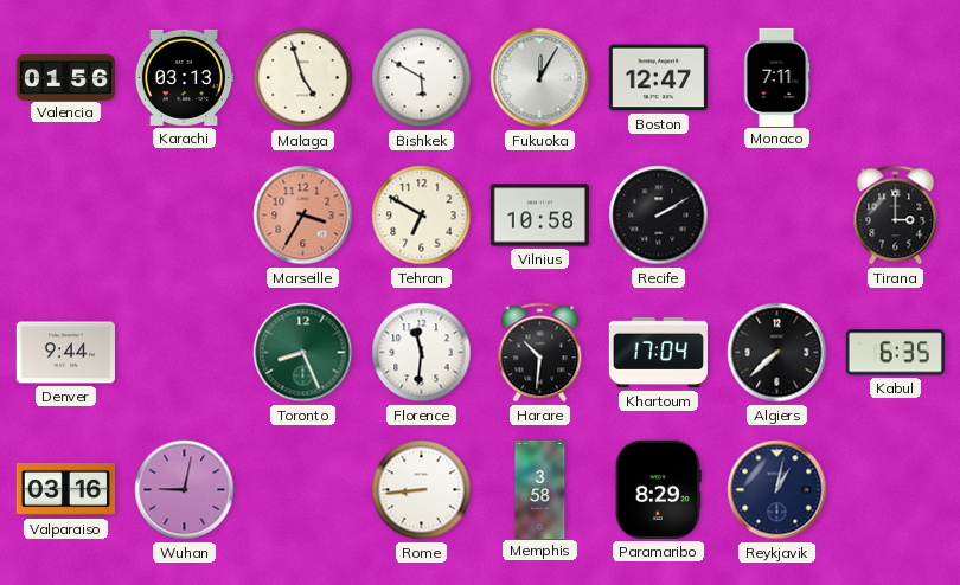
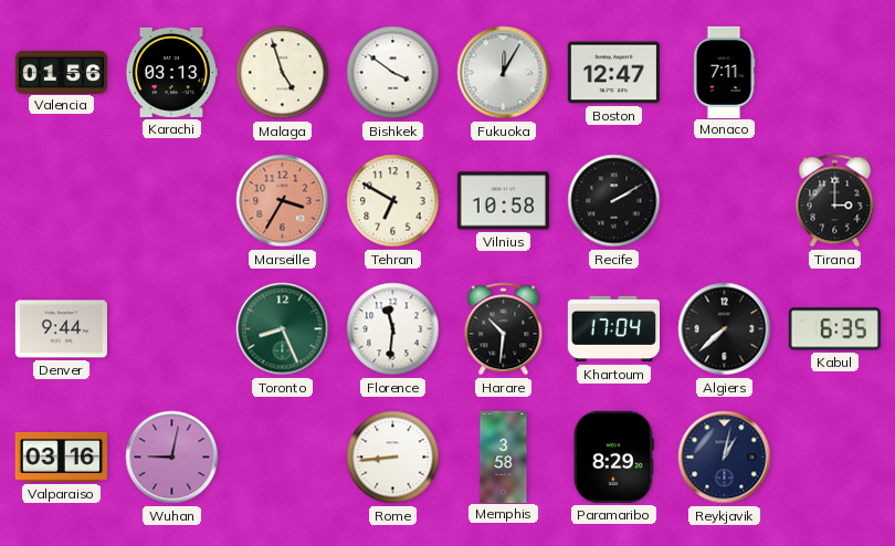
Bishkek: 5:50 -> 3:51 (393, 73)
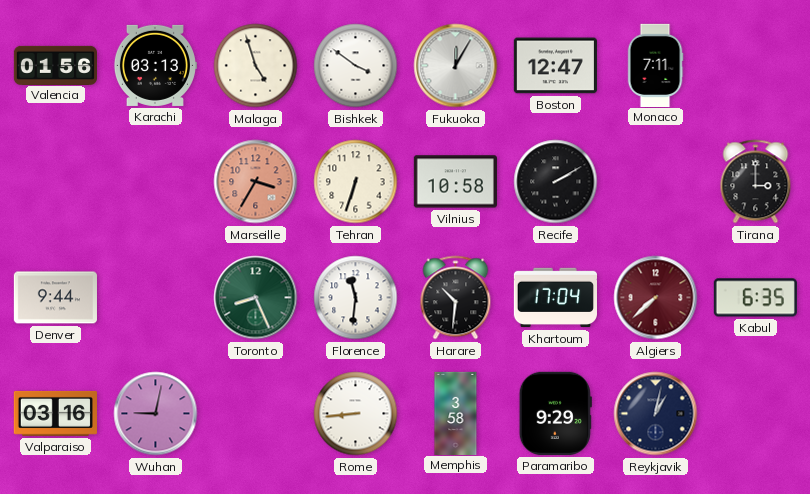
Tehran: 6:50 -> 6:33 (356, 182)
Algiers dial: black -> burgundy (656, 298)
Paramaribo: 8:29 -> 9:29 (555, 413)
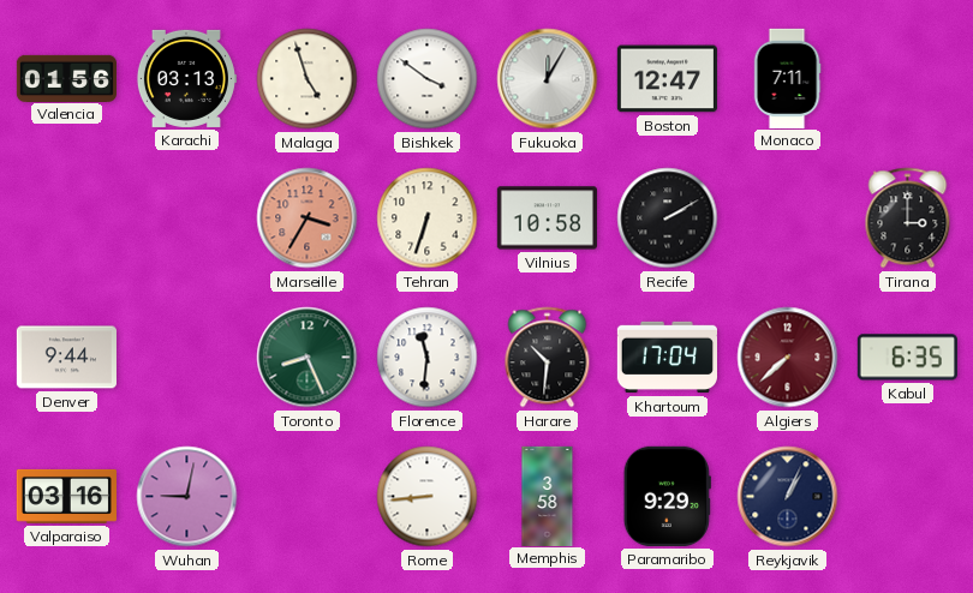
Reykjavik: 1:02 -> 1:04 (788, 497)
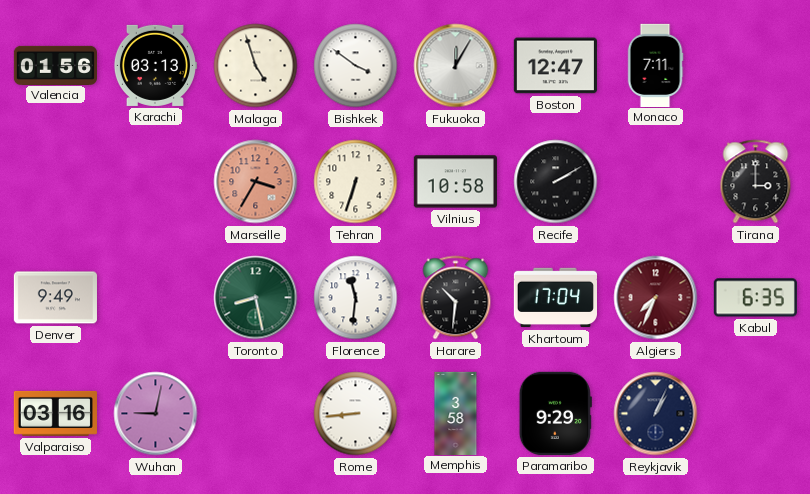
Denver: 9:44 -> 9:49 (55, 298)
Toronto: 8:26 -> 8:28 (256, 298)
Algiers: 7:38 -> 7:34 (656, 298)
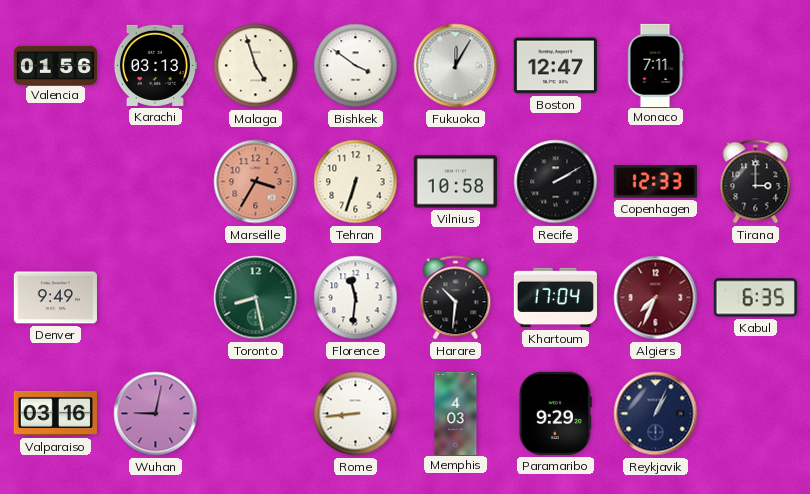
Copenhagen: none -> 12:33 (655, 182)
Memphis: 3:58 -> 4:03 (456, 413)
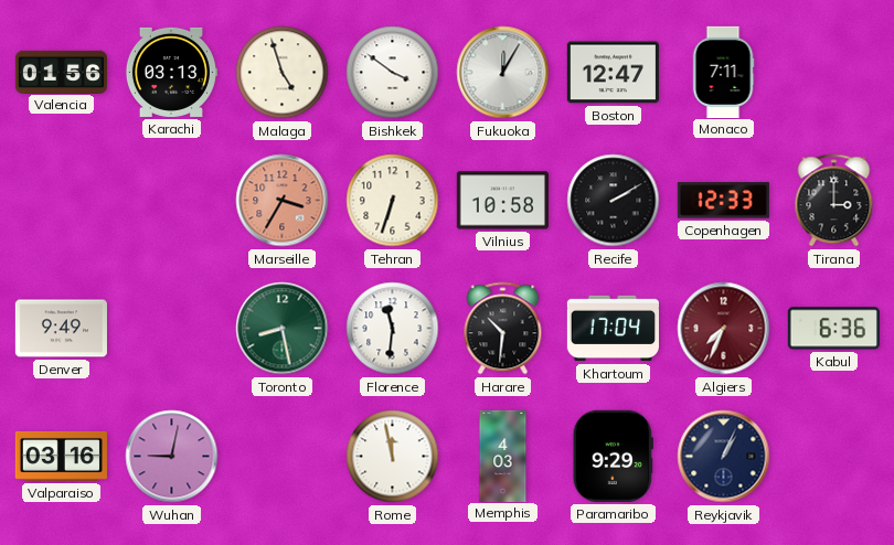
Kabul: 6:35 -> 6:36 (833, 329)
Rome: 8:44 -> 11:58 (393, 457)
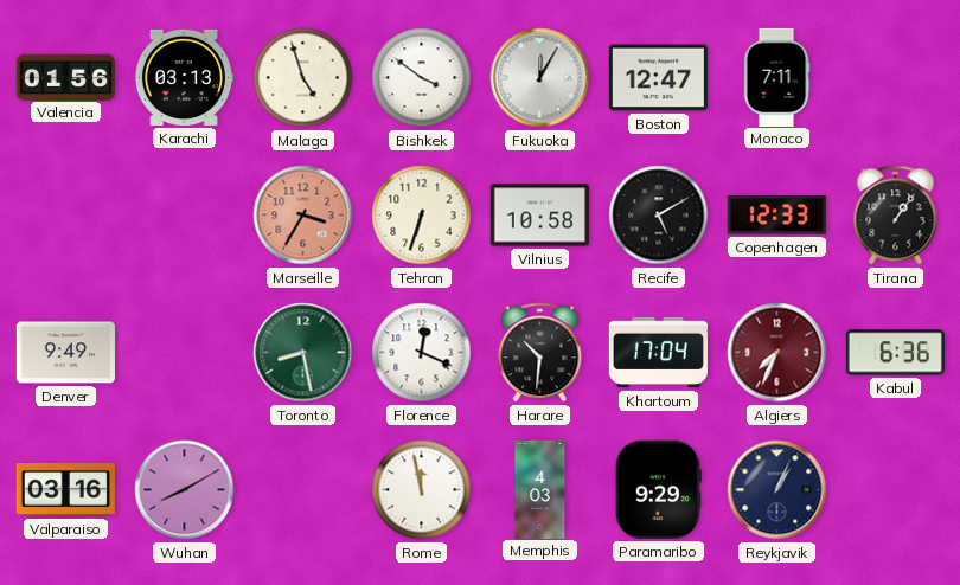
Recife: 2:10 -> 5:10 (659, 216)
Tirana: 3:00 -> 1:06 (896, 216)
Florence: 11:31 -> 12:19 (422, 353)
Wuhan: 9:02 -> 8:10 (185, 490)
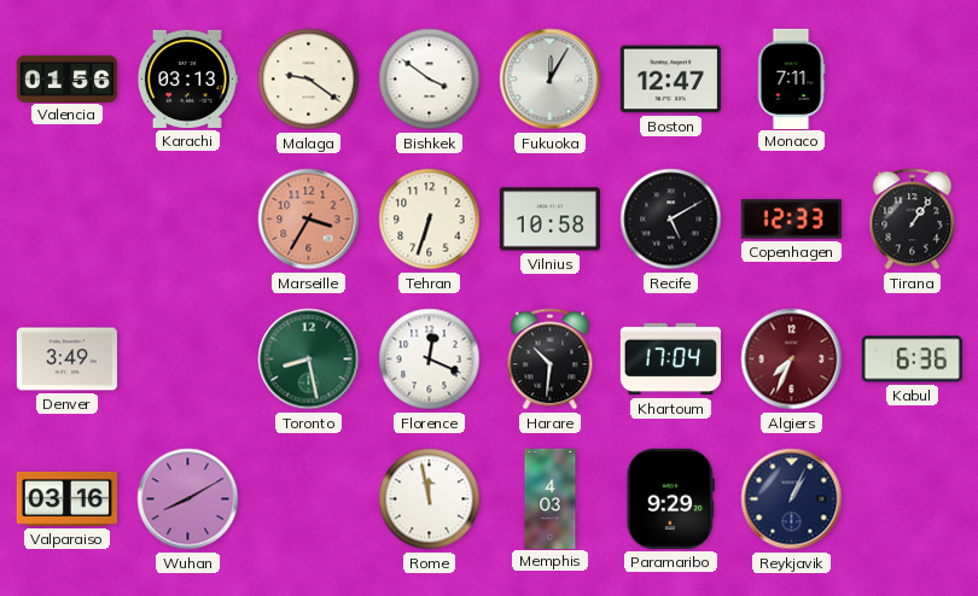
Malaga: 4:57 -> 9:21 (309, 80)
Denver: 9:49 -> 3:49 (66, 360)
